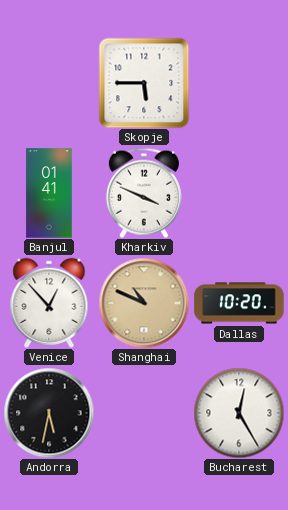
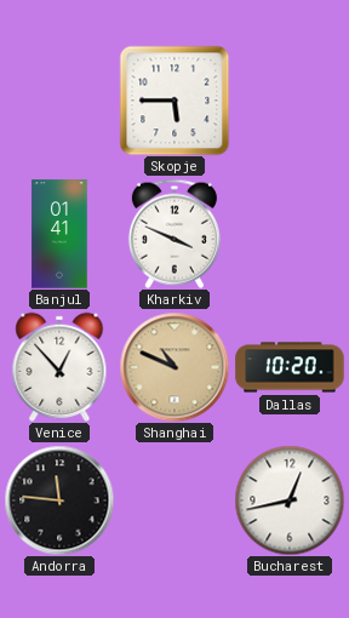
Andorra: 5:32 -> 11:46 (59, 500)
Bucharest: 12:25 -> 12:43 (290, 500)
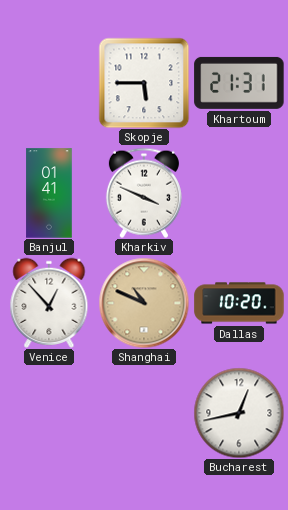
Khartoum: none -> 21:31 (239, 83)
Andorra: 11:46 -> none (59, 500)
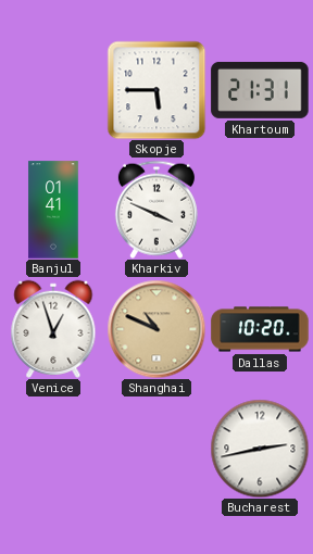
Venice: 12:53 -> 12:57 (53, 329)
Bucharest: 12:43 -> 2:43 (260, 449)
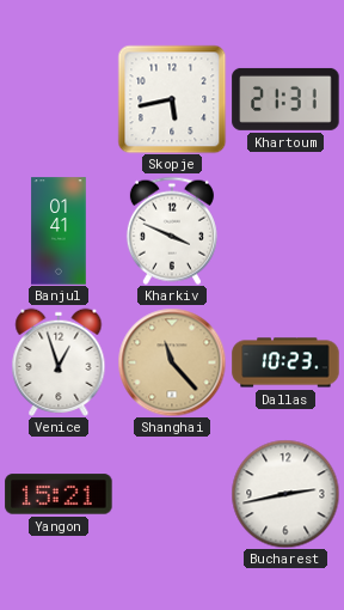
Skopje: 5:45 -> 5:43 (172, 99)
Shanghai: 10:49 -> 11:23 (172, 362)
Dallas: 10:20 -> 10:23 (285, 362)
Yangon: none -> 15:21 (59, 494)
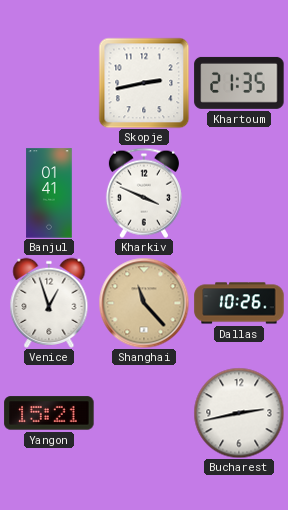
Skopje: 5:43 -> 2:43 (144, 83)
Khartoum: 21:31 -> 21:35 (239, 83)
Dallas: 10:23 -> 10:26 (239, 303)
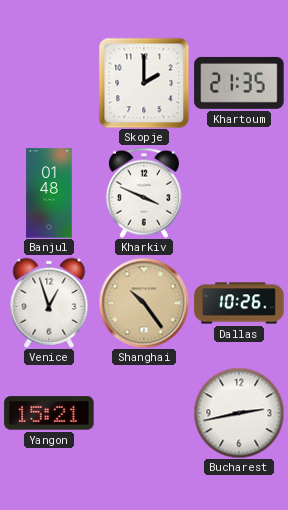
Skopje: 2:43 -> 2:00 (144, 83)
Banjul: 01:41 -> 01:48 (49, 193)
Shanghai: 11:23 -> 10:24 (144, 303)
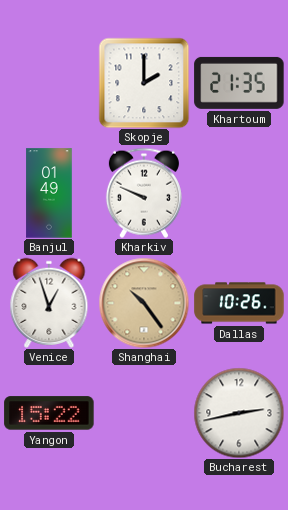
Banjul: 01:48 -> 01:49 (49, 193)
Kharkiv: 3:49 -> 9:49 (144, 193)
Yangon: 15:21 -> 15:22 (49, 413)
